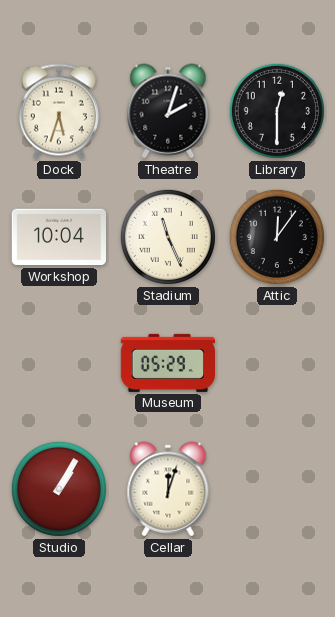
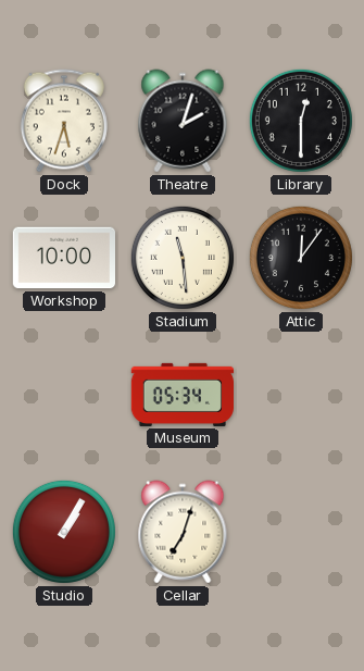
Workshop: 10:04 -> 10:00 (63, 258)
Stadium: 11:26 -> 11:29 (183, 258)
Museum: 05:29 -> 05:34 (181, 395)
Cellar: 12:03 -> 7:03 (183, 532)
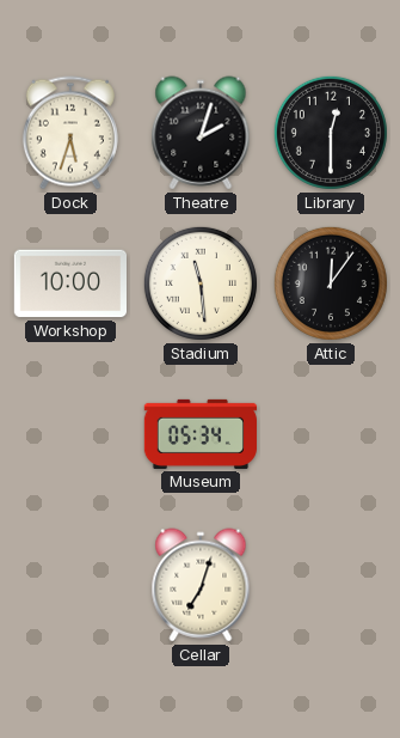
Studio: 1:05 -> none (64, 532)
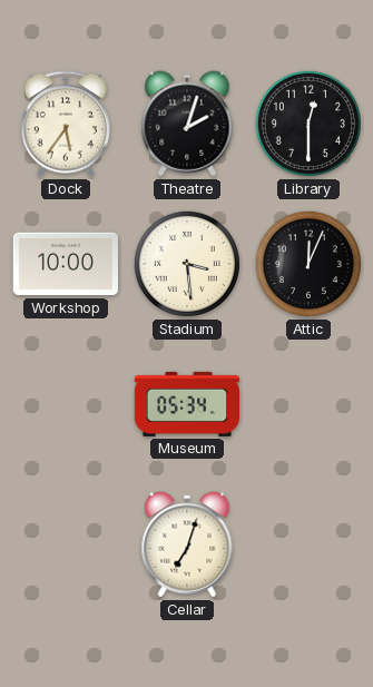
Dock: 5:33 -> 5:36 (66, 124)
Stadium: 11:29 -> 3:29 (187, 264)
Attic: 12:06 -> 12:04 (308, 264)
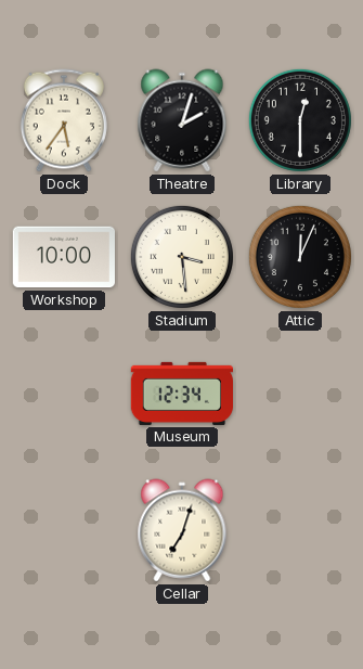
Museum: 05:34 -> 12:34 (181, 394)
